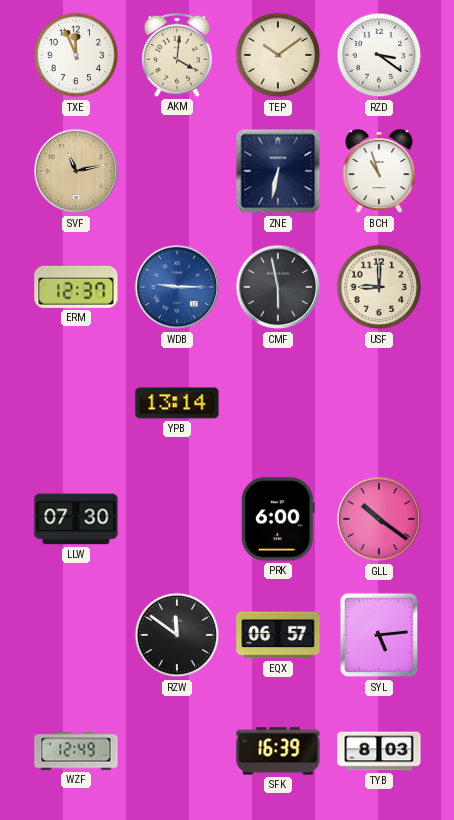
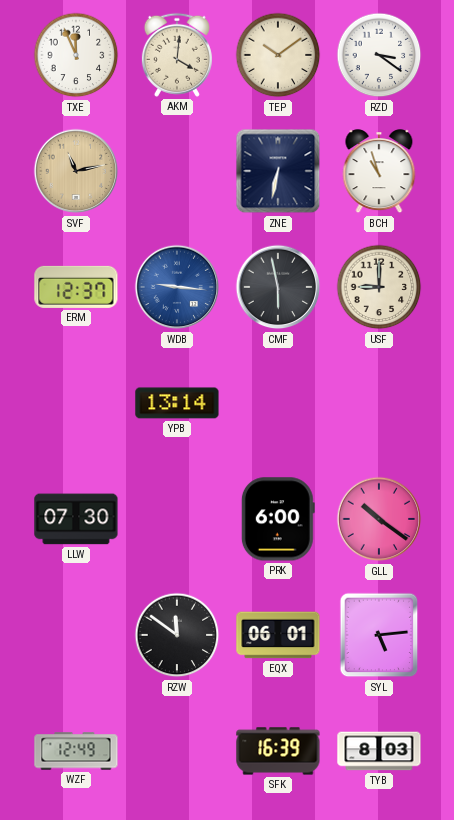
WDB: 9:15 -> 9:16 (177, 287)
EQX: 06:57 -> 06:01 (278, 635)
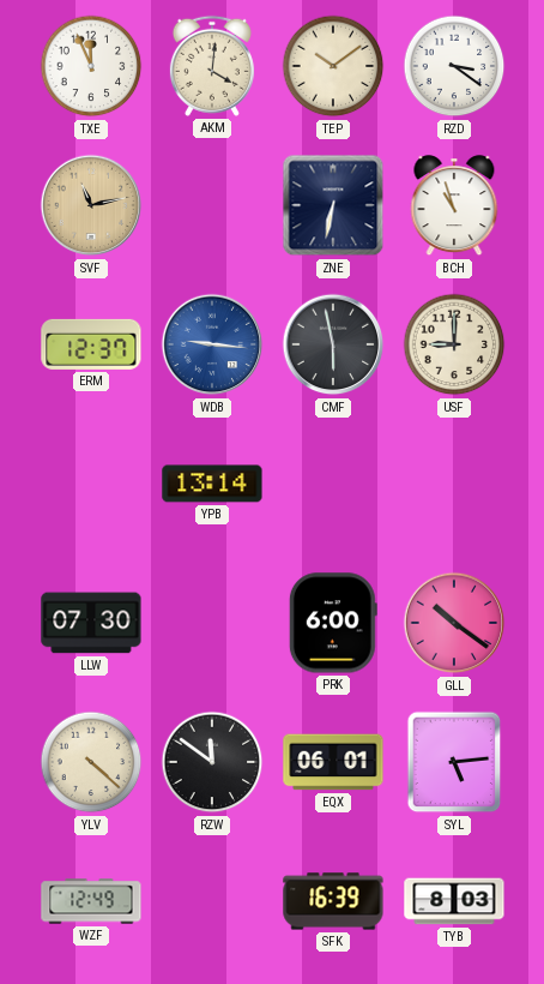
YLV: none -> 4:22 (91, 762)
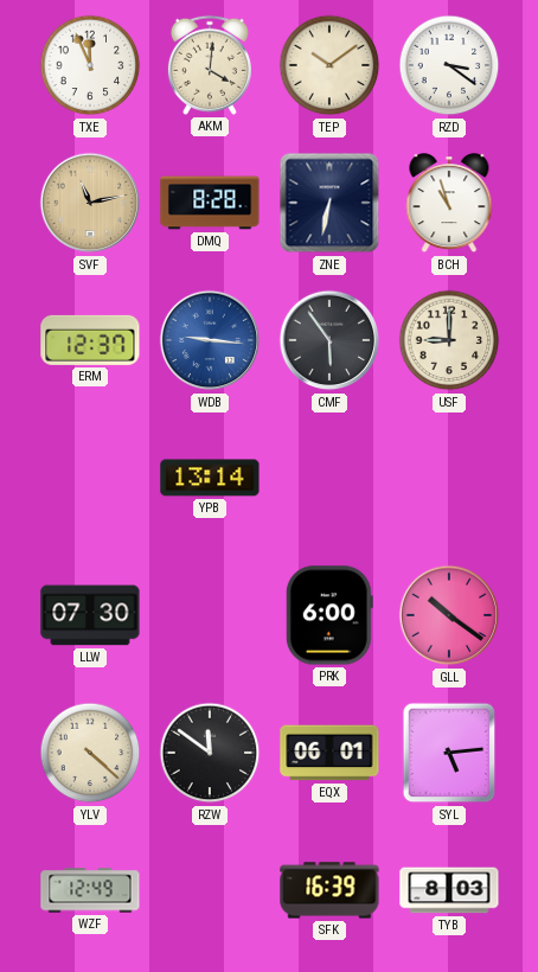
DMQ: none -> 8:28 (210, 203)
CMF: 5:58 -> 5:54 (329, 340)
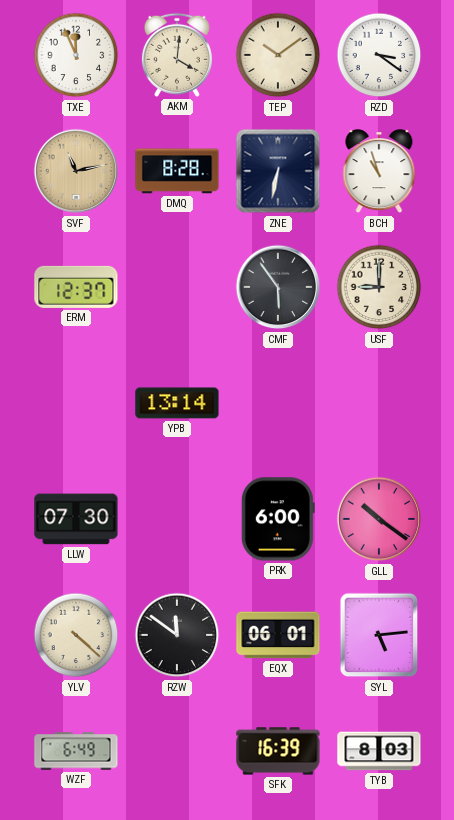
WDB: 9:16 -> none (210, 340)
WZF: 12:49 -> 6:49 (76, 751)
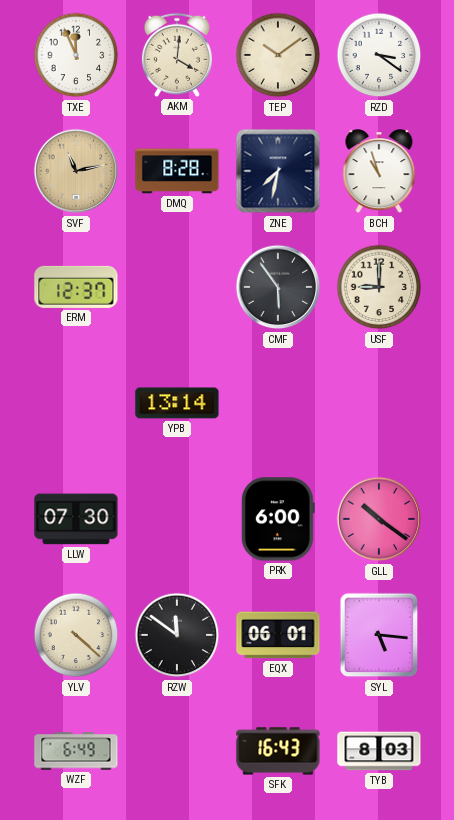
ZNE: 6:32 -> 7:32 (278, 171)
SYL: 5:14 -> 5:16 (379, 635)
SFK: 16:39 -> 16:43 (278, 751)
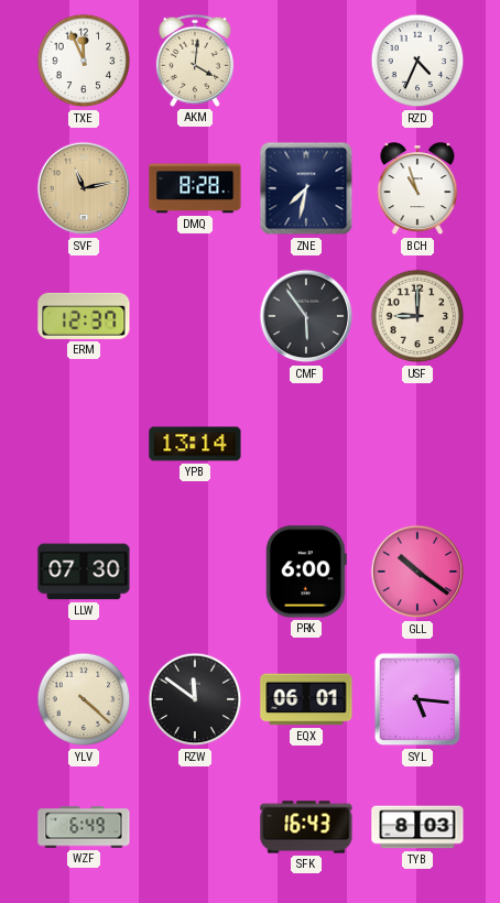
TEP: 10:09 -> none (278, 55)
RZD: 3:21 -> 4:34 (417, 61)
